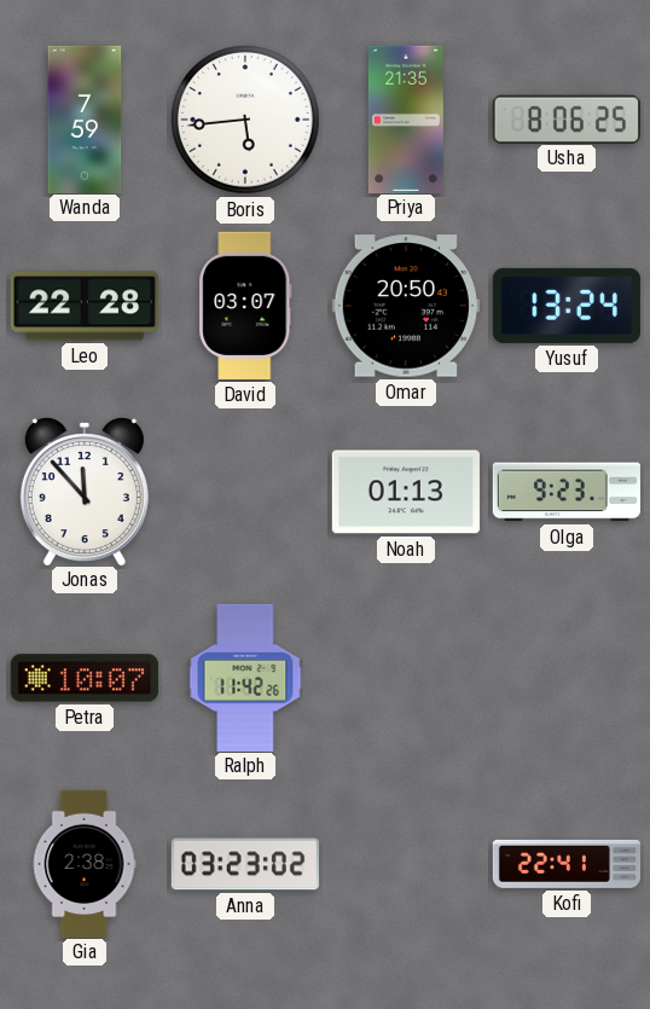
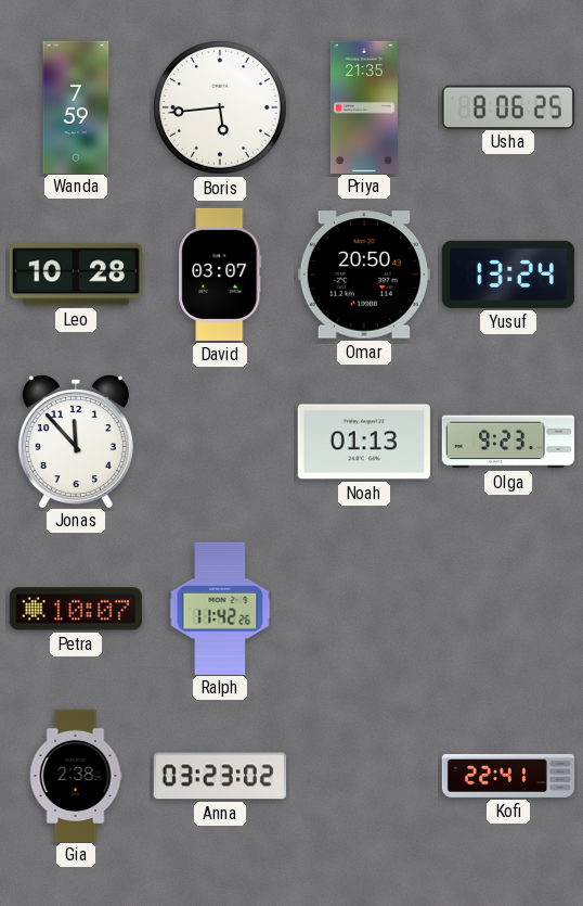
Leo: 22:28 -> 10:28 (76, 275)
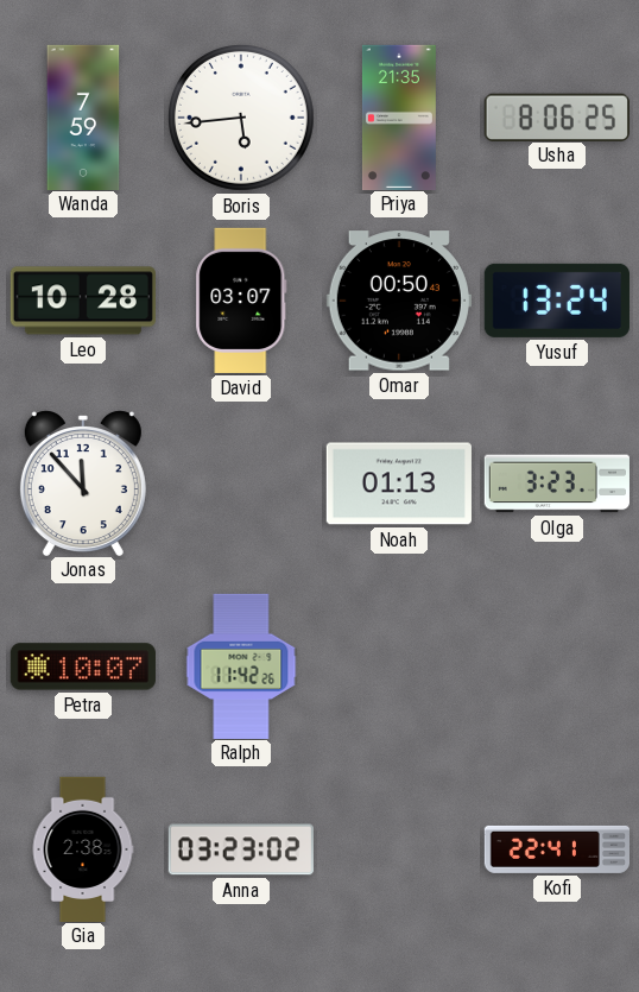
Omar: 20:50 -> 00:50 (399, 301)
Olga: 9:23 -> 3:23 (557, 484)
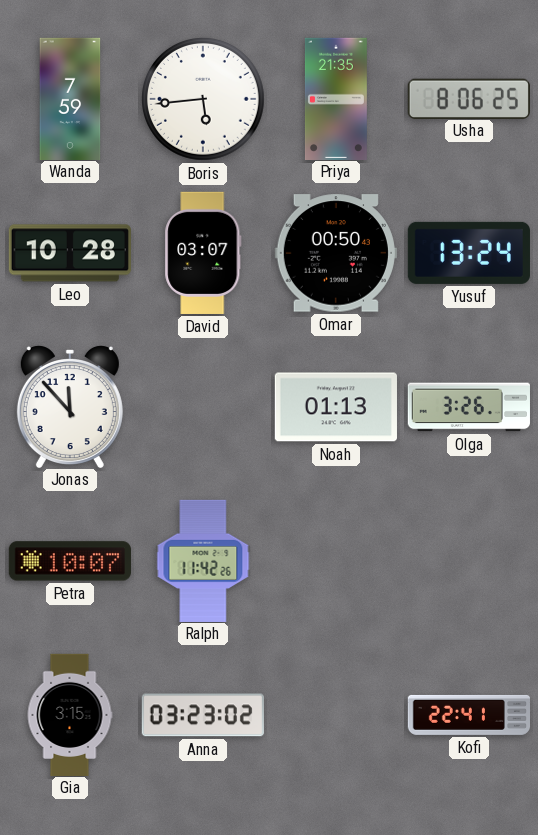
Olga: 3:23 -> 3:26 (469, 407)
Gia: 2:38 -> 3:15 (70, 714)
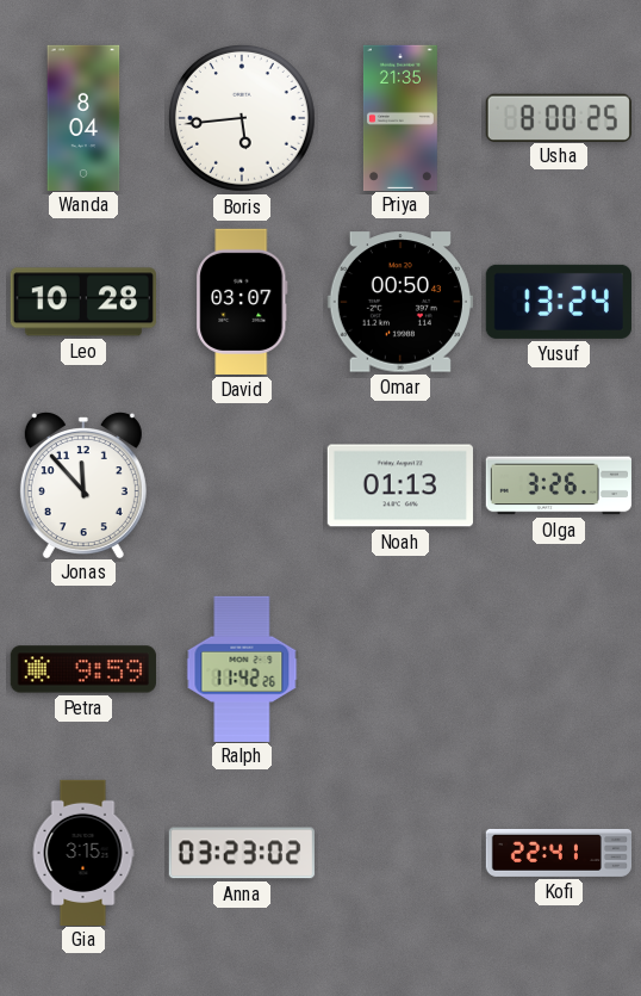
Wanda: 7:59 -> 8:04 (83, 117)
Usha: 8:06 -> 8:00 (559, 117)
Petra: 10:07 -> 9:59 (83, 669)
